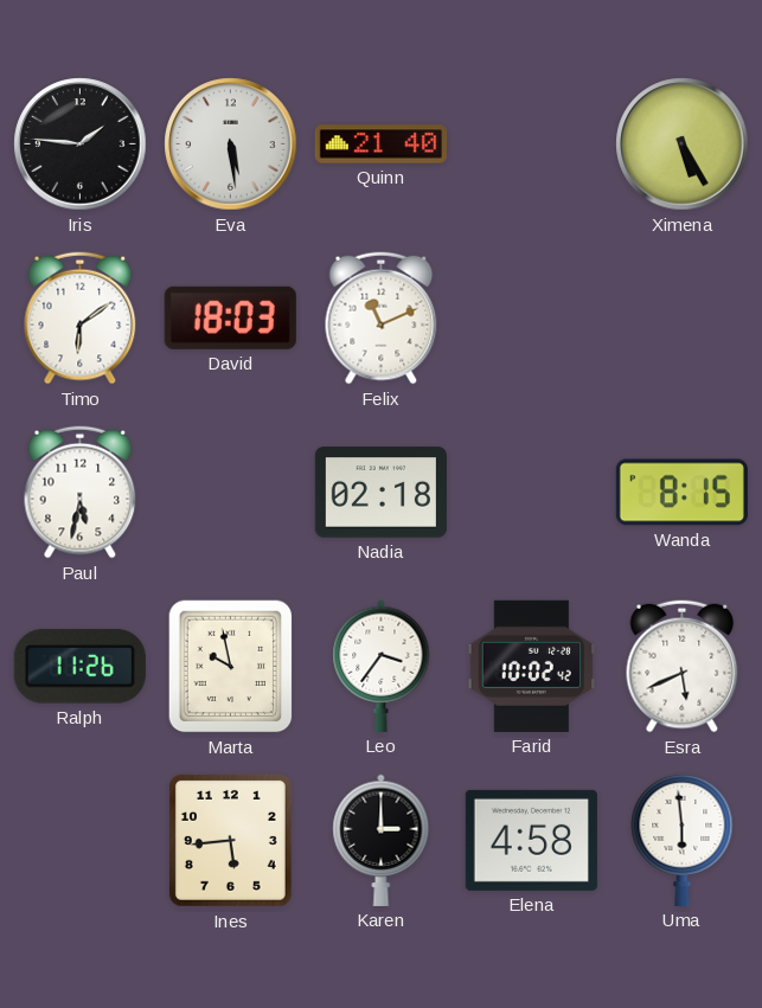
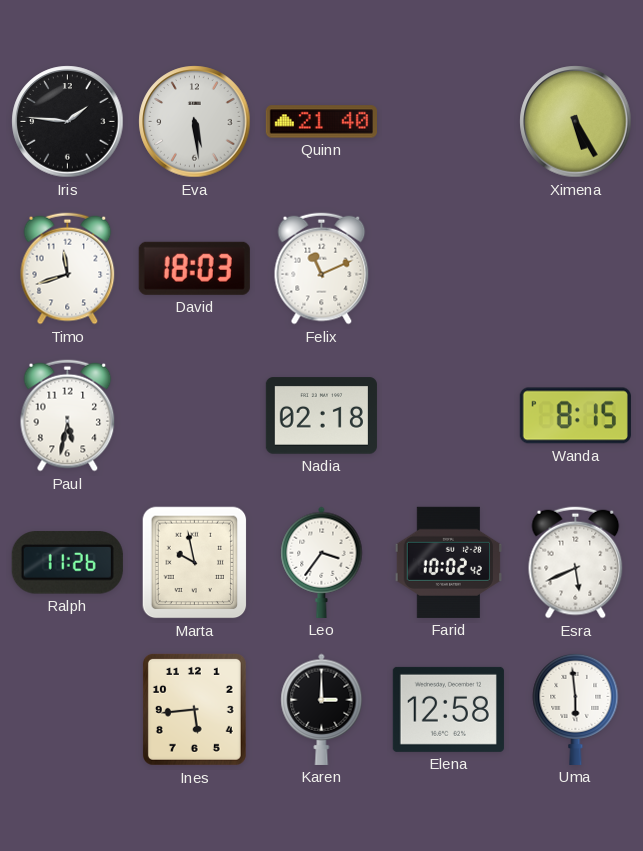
Timo: 6:09 -> 11:42 (68, 269)
Elena: 4:58 -> 12:58 (448, 709)
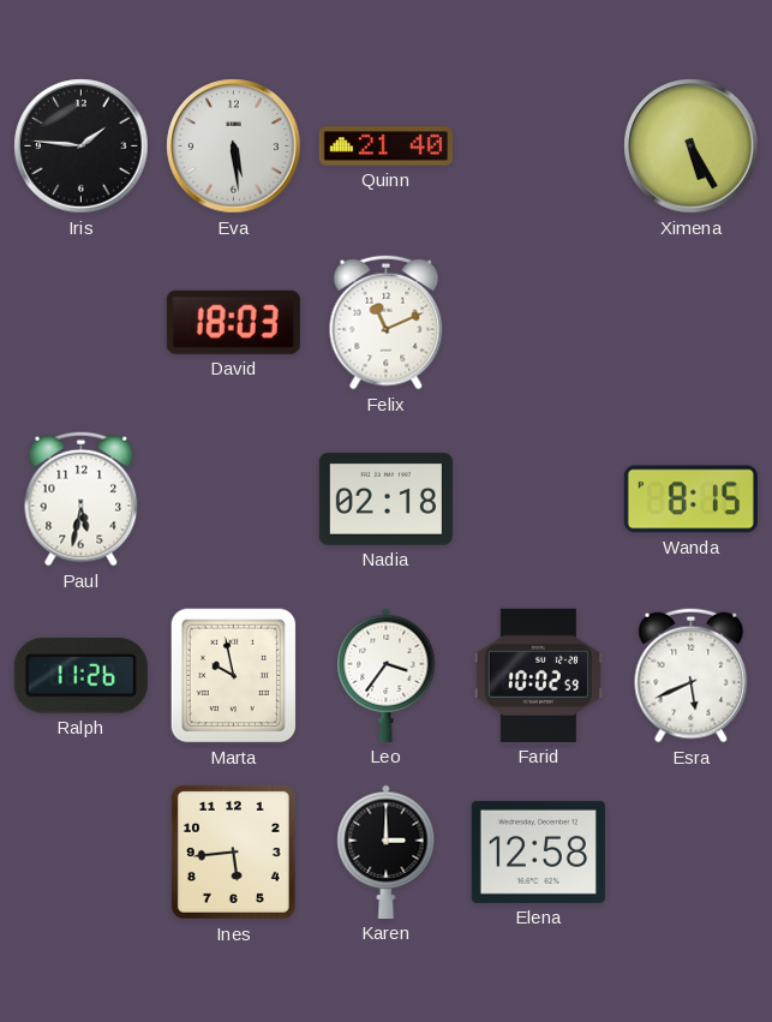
Timo: 11:42 -> none (68, 269)
Farid: 10:02:42 -> 10:02:59 (538, 675)
Uma: 5:59 -> none (576, 709)
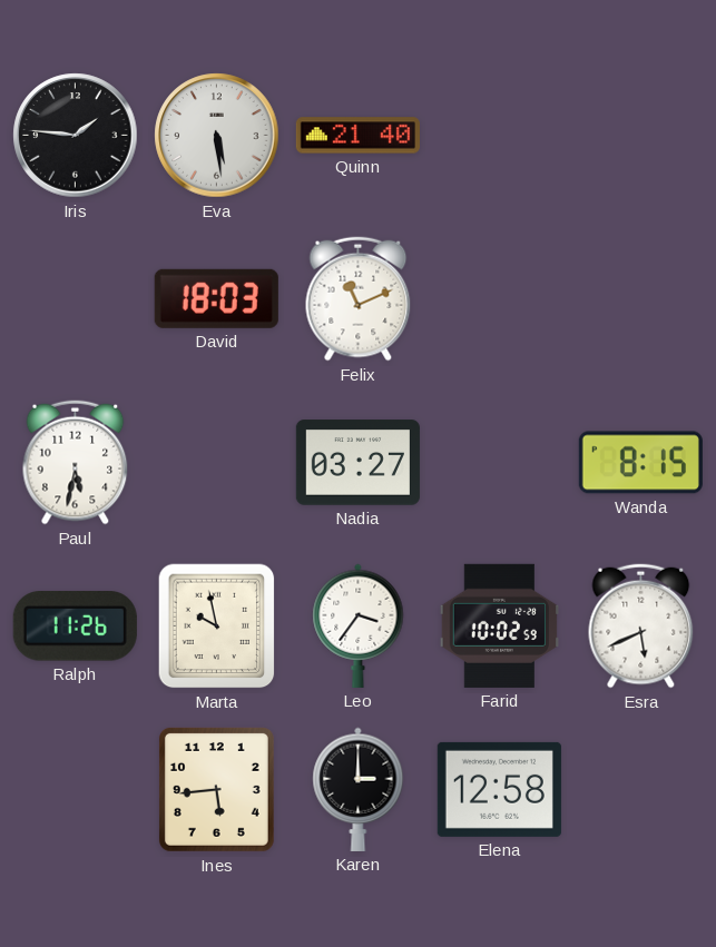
Ximena: 5:25 -> none (692, 147)
Nadia: 02:18 -> 03:27 (357, 463)
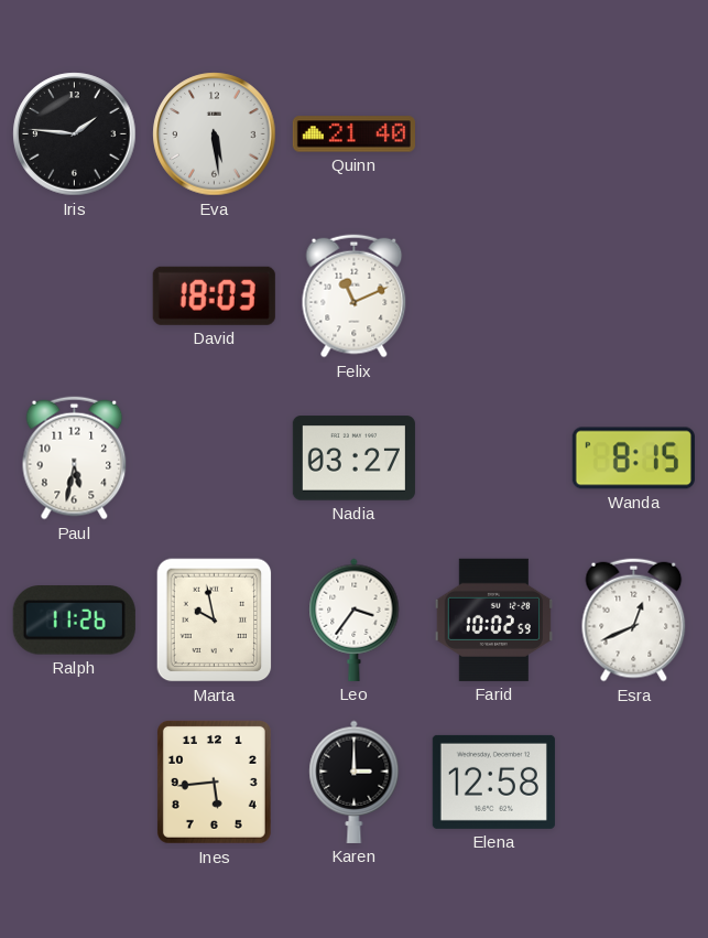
Esra: 5:41 -> 12:41 (634, 621)
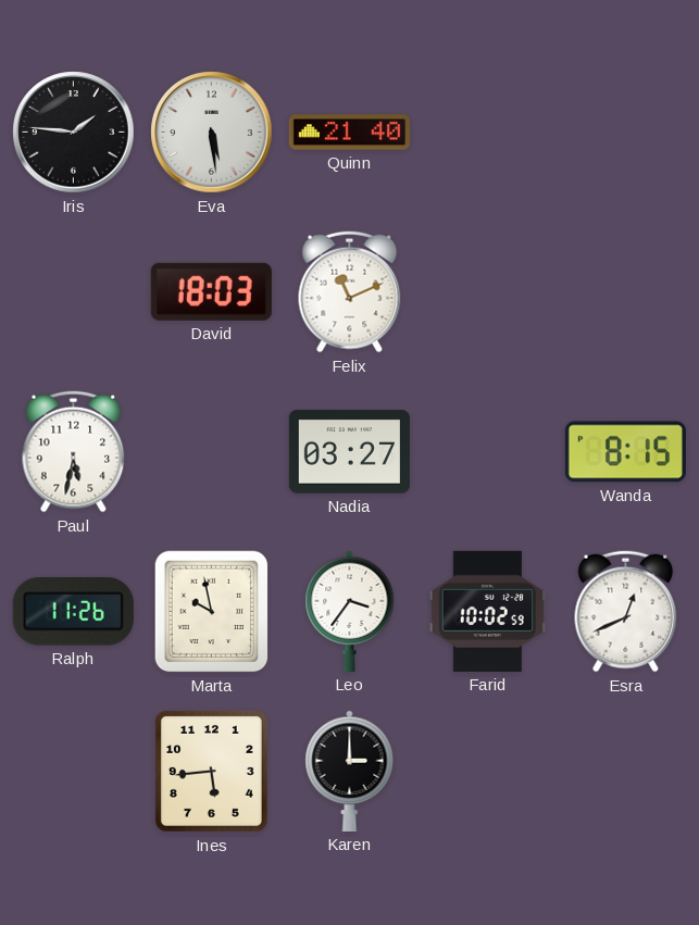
Elena: 12:58 -> none (493, 781)
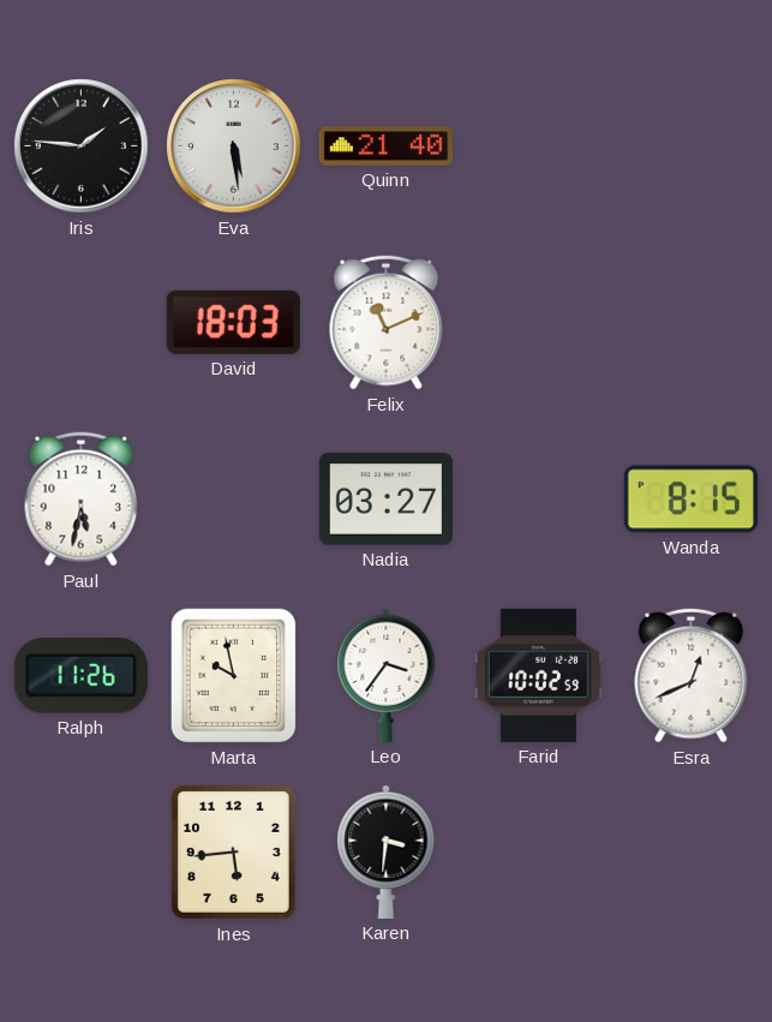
Karen: 3:00 -> 3:31 (387, 851)
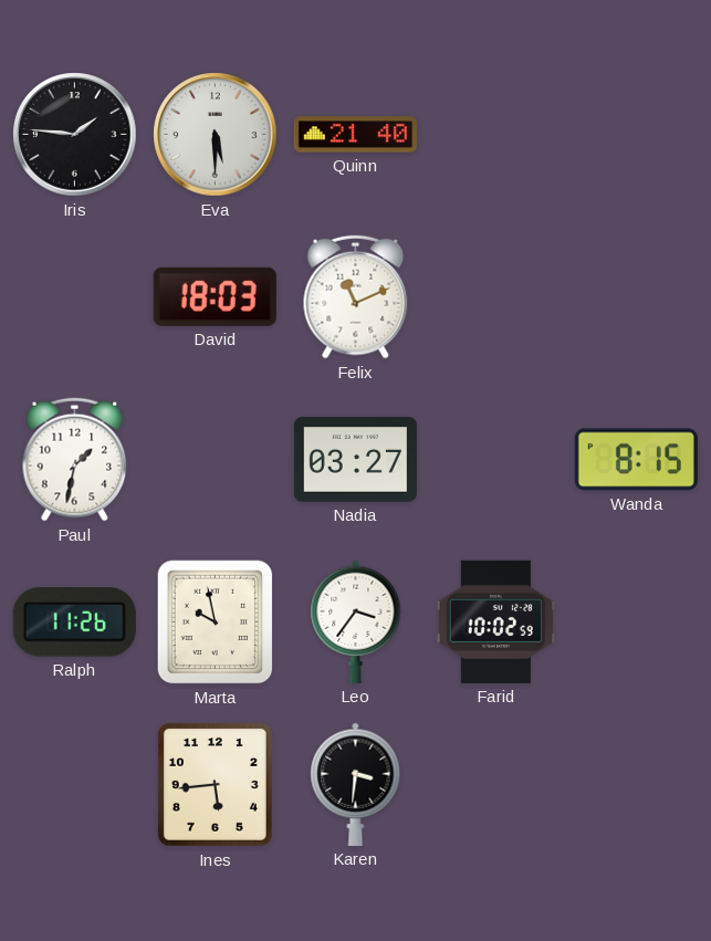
Eva: 5:29 -> 5:30 (216, 135)
Paul: 5:32 -> 1:32 (75, 460)
Esra: 12:41 -> none (692, 676)
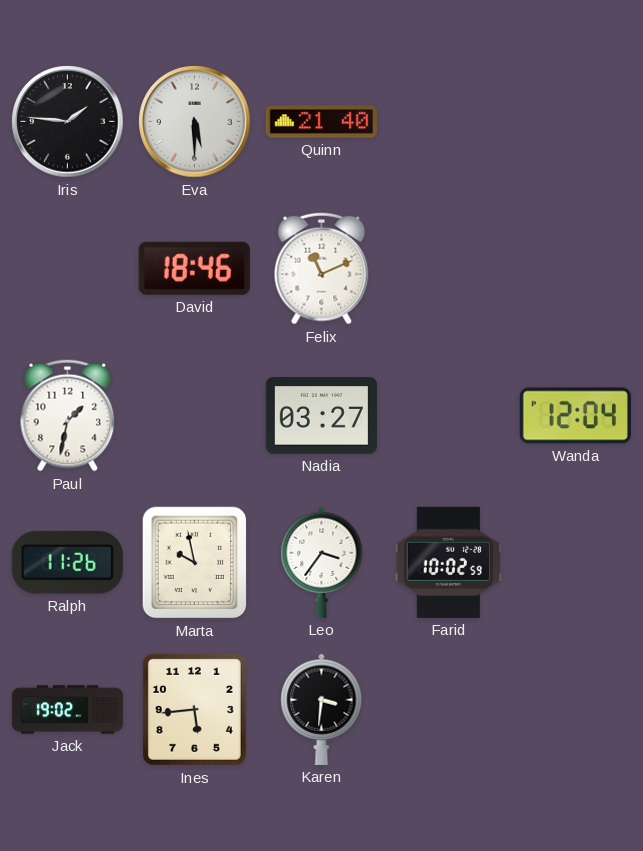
David: 18:03 -> 18:46 (194, 268)
Wanda: 8:15 -> 12:04 (575, 416)
Jack: none -> 19:02 (67, 710)
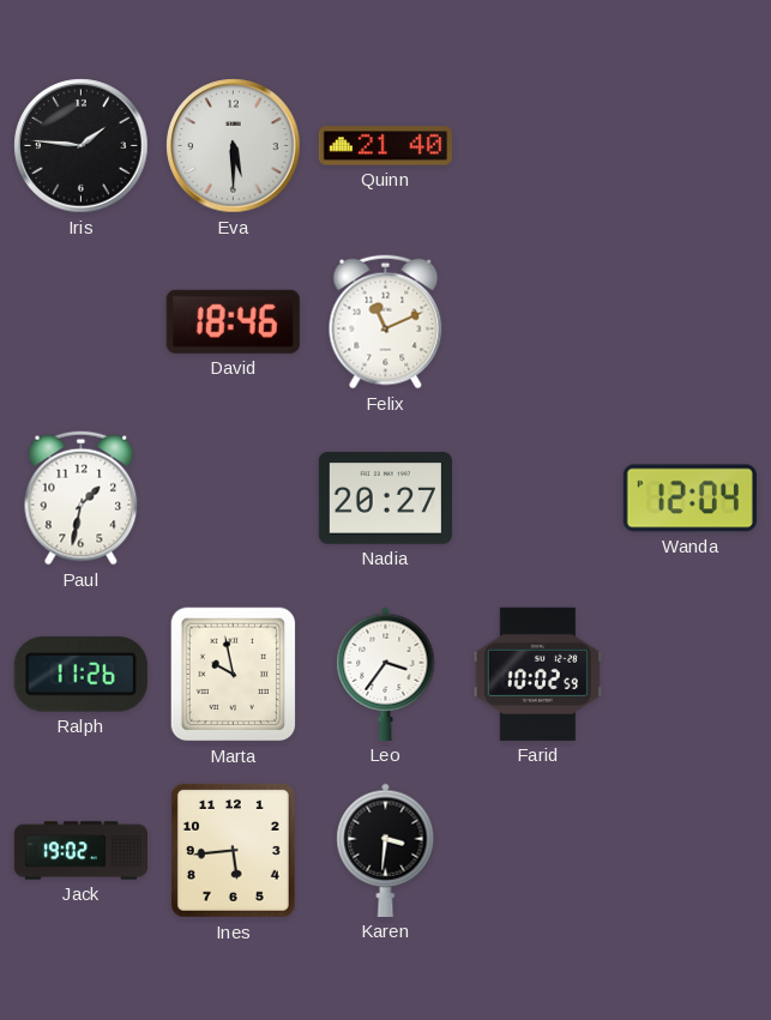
Nadia: 03:27 -> 20:27 (385, 499)
